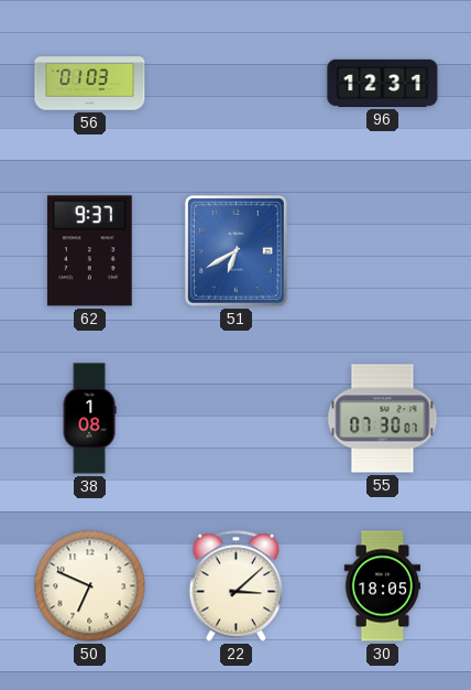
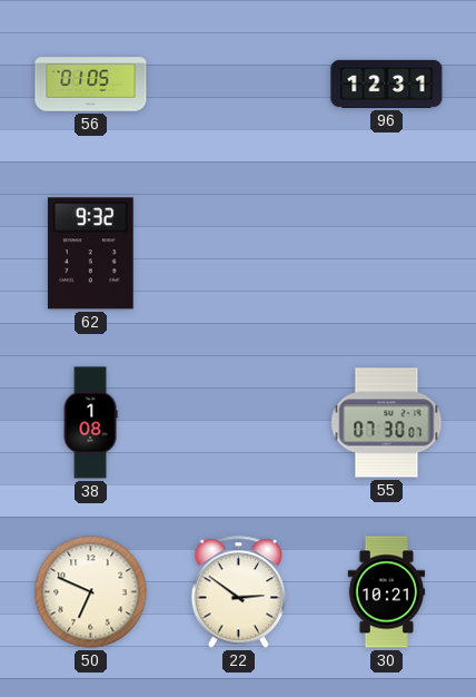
56: 01:03 -> 01:05 (91, 85)
62: 9:37 -> 9:32 (90, 254)
51: 6:40 -> none (235, 250)
22: 3:08 -> 2:51 (239, 592)
30: 18:05 -> 10:21 (387, 592)
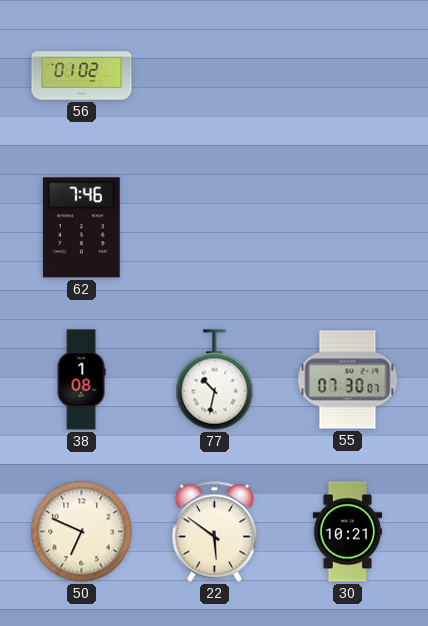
56: 01:05 -> 01:02 (82, 76)
96: 12:31 -> none (387, 84)
62: 9:32 -> 7:46 (81, 228)
77: none -> 10:32 (215, 380)
22: 2:51 -> 5:51 (215, 532)
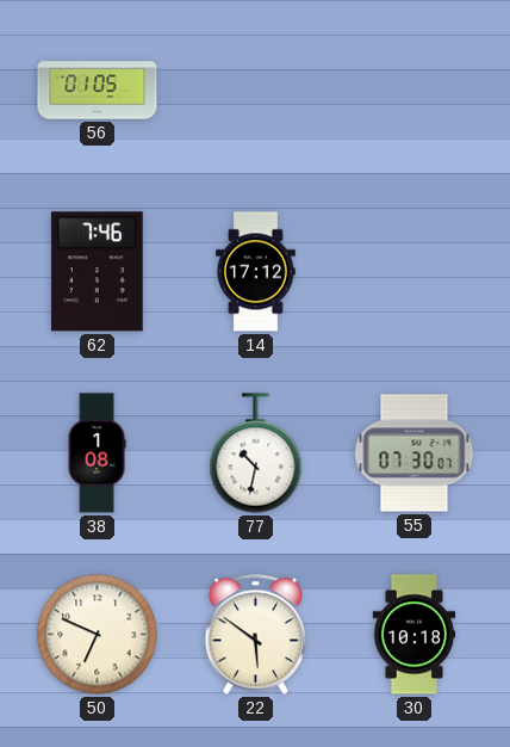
56: 01:02 -> 01:05 (98, 91)
14: none -> 17:12 (256, 272)
30: 10:21 -> 10:18 (415, 635)
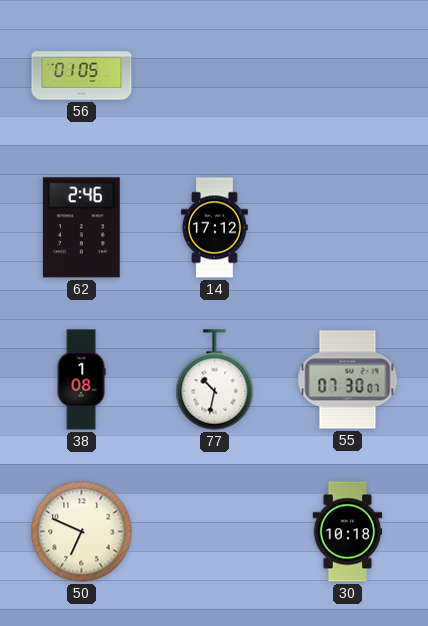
62: 7:46 -> 2:46 (81, 228)
22: 5:51 -> none (256, 635)
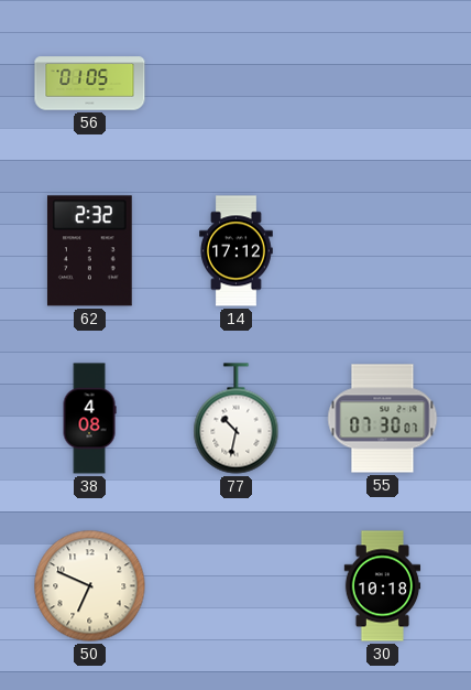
62: 2:46 -> 2:32 (89, 251)
38: 1:08 -> 4:08 (89, 419)
